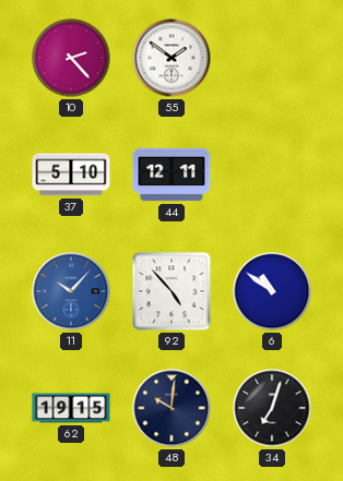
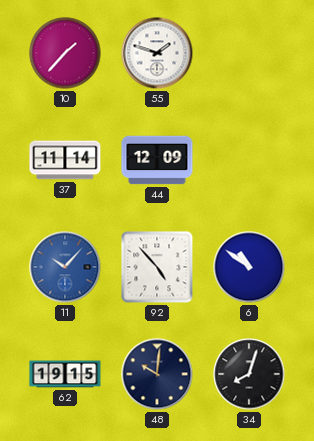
10: 2:23 -> 1:37 (65, 53)
55: 1:51 -> 1:48 (157, 53)
37: 5:10 -> 11:14 (65, 160)
44: 12:11 -> 12:09 (157, 160)
34: 7:03 -> 8:03 (249, 374)
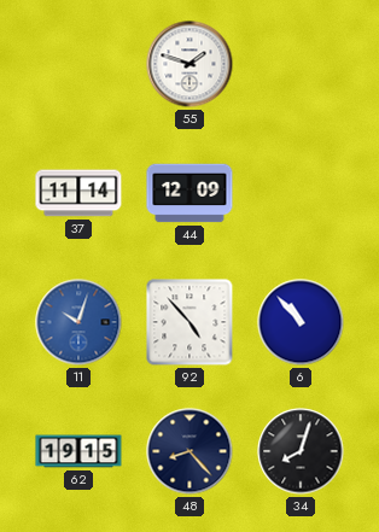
10: 1:37 -> none (65, 53)
11: 10:07 -> 10:03 (78, 322)
6: 10:51 -> 10:53 (301, 322)
48: 10:01 -> 8:23 (189, 451)
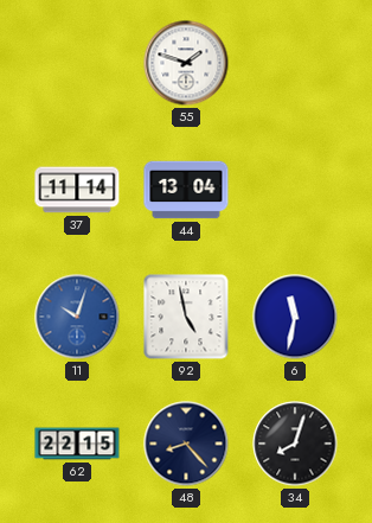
44: 12:09 -> 13:04 (186, 190)
92: 4:53 -> 4:58 (186, 317)
6: 10:53 -> 11:32 (295, 317)
62: 19:15 -> 22:15 (77, 444)
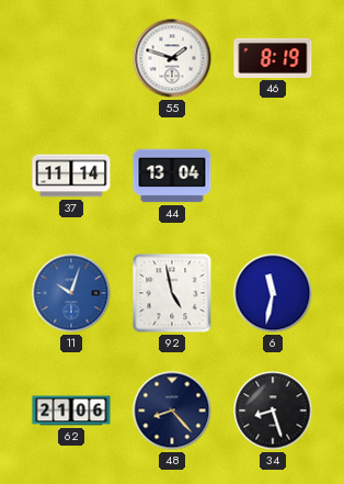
46: none -> 8:19 (273, 58)
62: 22:15 -> 21:06 (71, 410)
34: 8:03 -> 8:27 (273, 410)
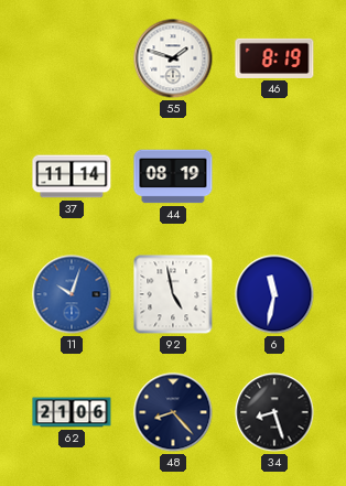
44: 13:04 -> 08:19 (173, 176)
